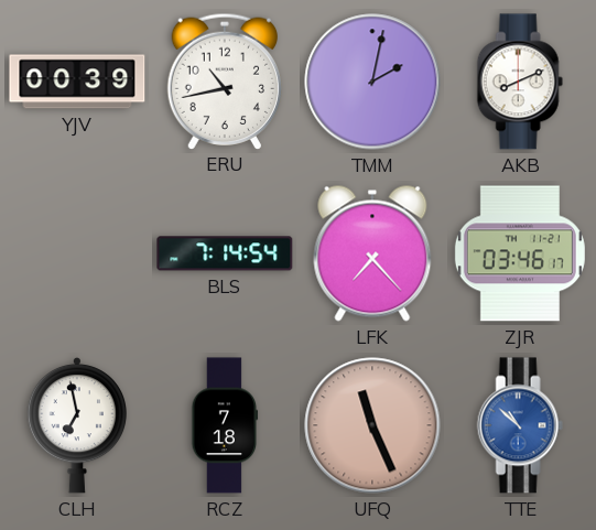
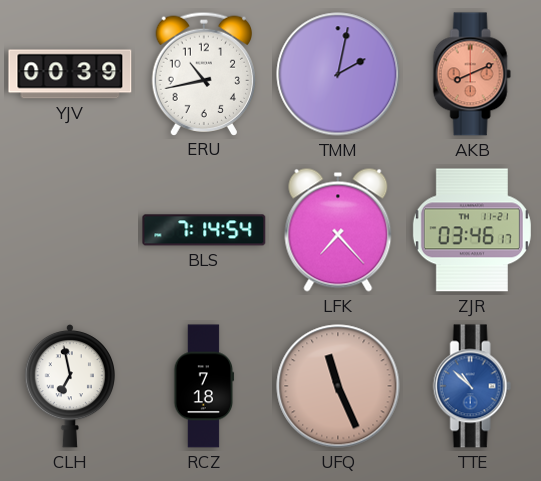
AKB dial: white -> salmon (472, 74)
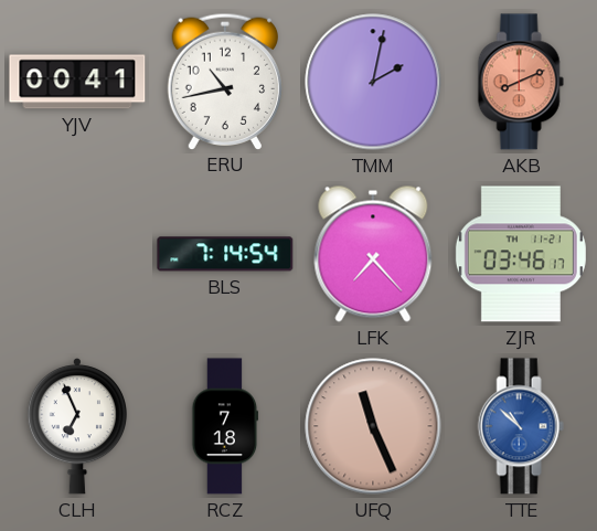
YJV: 00:39 -> 00:41 (77, 82)
CLH: 6:58 -> 6:56 (76, 427)
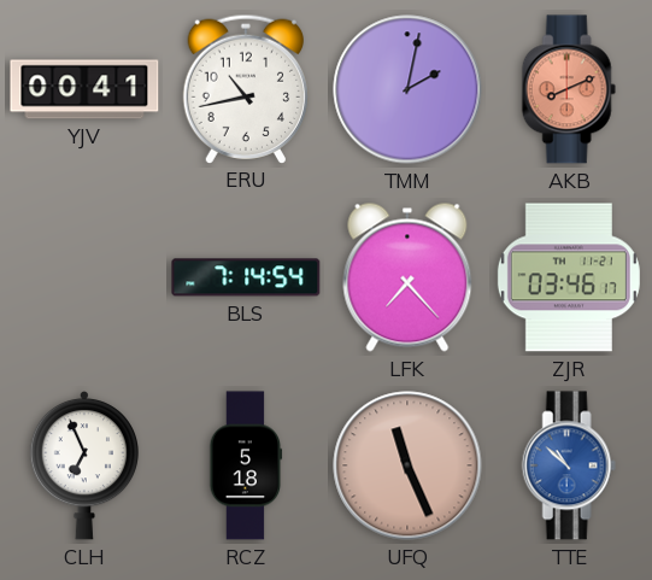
RCZ: 7:18 -> 5:18 (246, 465)
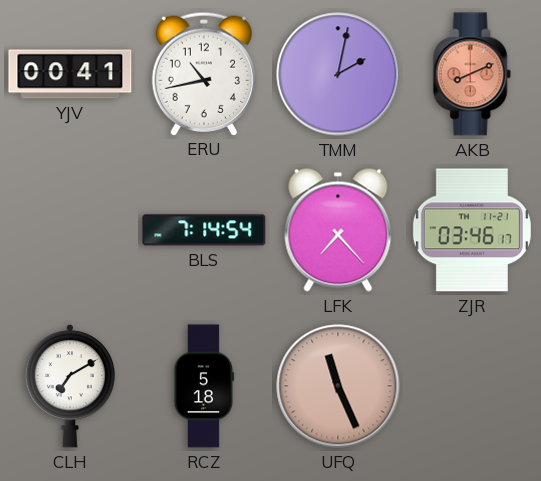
CLH: 6:56 -> 7:10 (69, 387)
TTE: 10:52 -> none (569, 465)
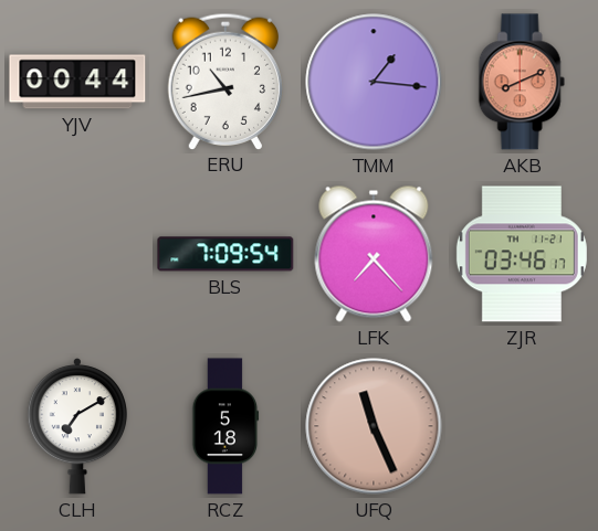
YJV: 00:41 -> 00:44 (77, 82)
TMM: 2:02 -> 1:16 (374, 82)
BLS: 7:14 -> 7:09 (225, 254)
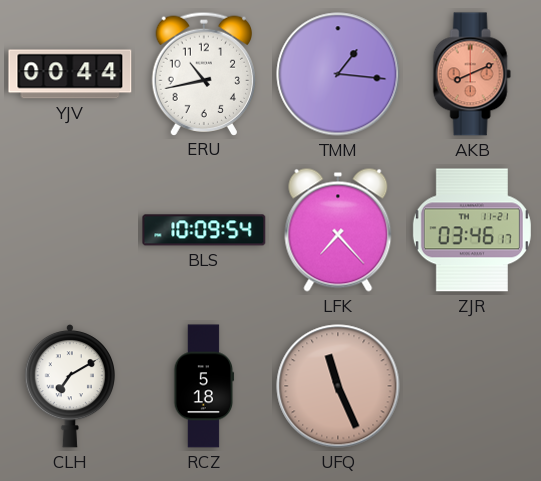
BLS: 7:09 -> 10:09 (204, 230)
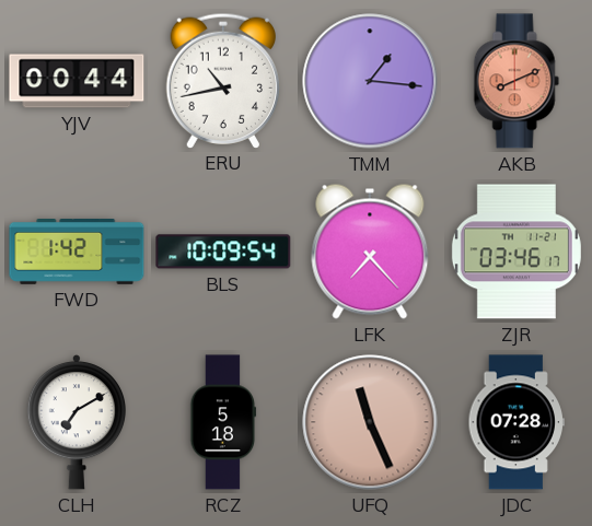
FWD: none -> 1:42 (77, 253)
JDC: none -> 07:28 (515, 422)
